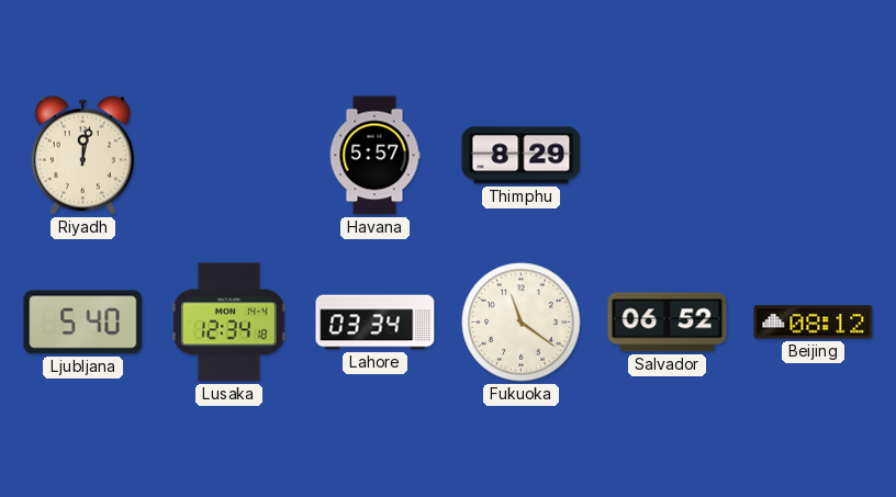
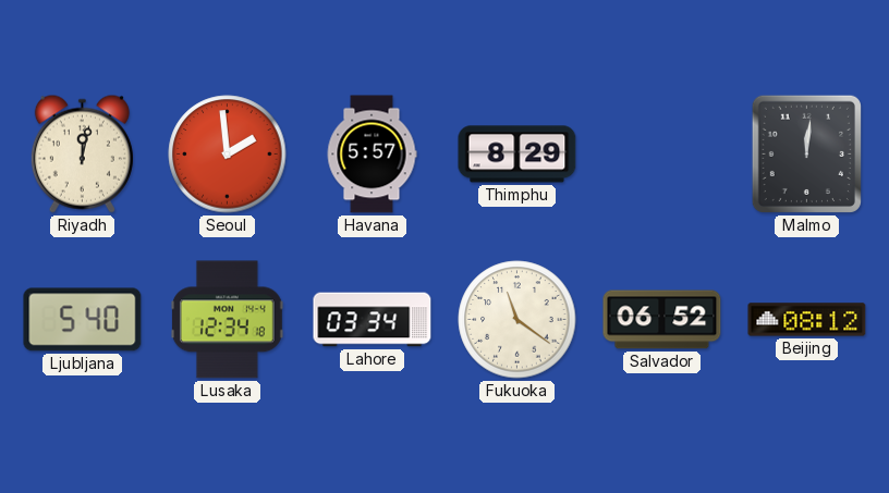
Seoul: none -> 1:59 (228, 155)
Malmo: none -> 12:01 (806, 153)
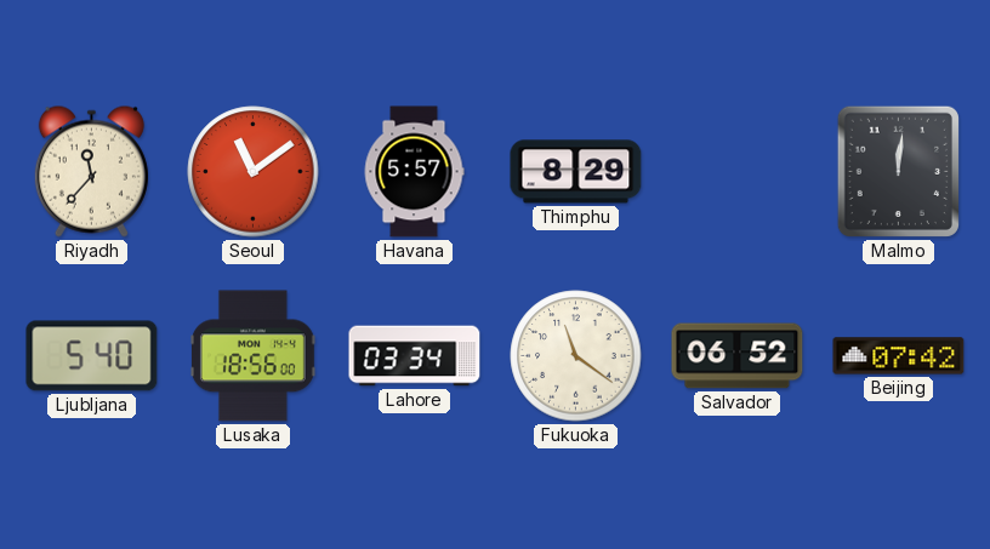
Riyadh: 12:02 -> 11:37 (91, 171)
Seoul: 1:59 -> 11:09 (254, 172)
Lusaka: 12:34 -> 18:56 (252, 356)
Beijing: 08:12 -> 07:42 (899, 356)
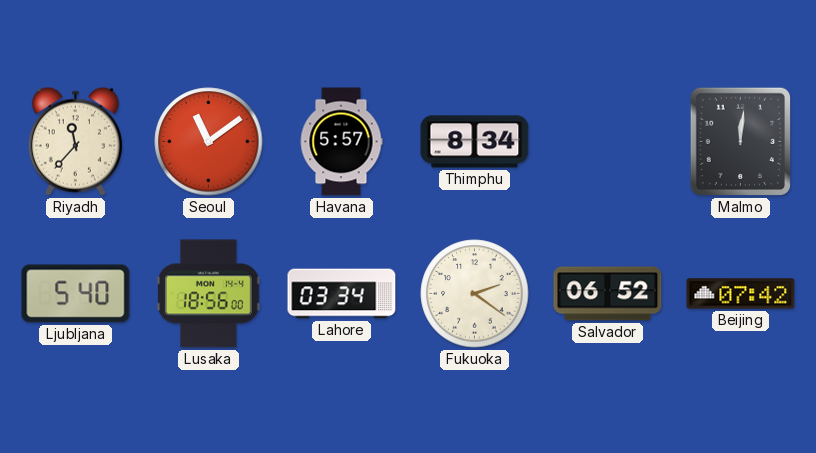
Thimphu: 8:29 -> 8:34 (475, 142)
Fukuoka: 11:21 -> 2:21 (475, 294)
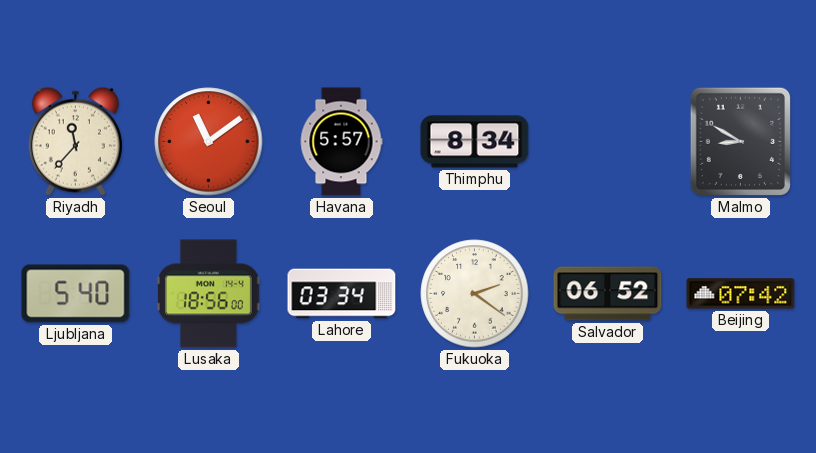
Malmo: 12:01 -> 8:50 (740, 141)
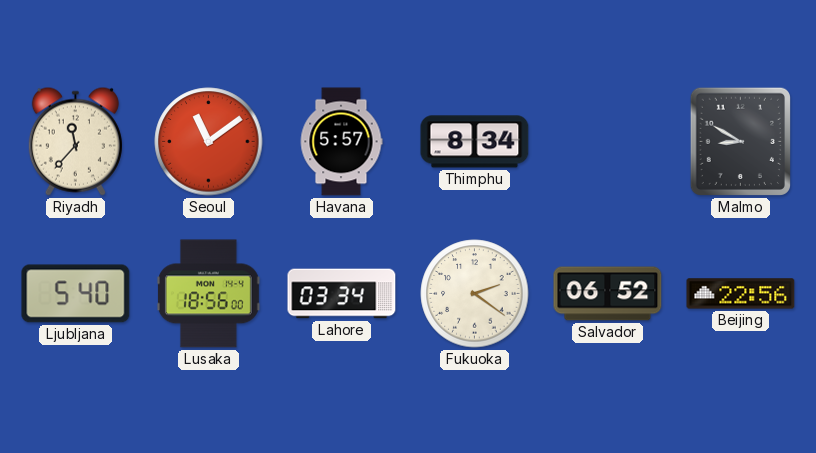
Beijing: 07:42 -> 22:56 (741, 294)
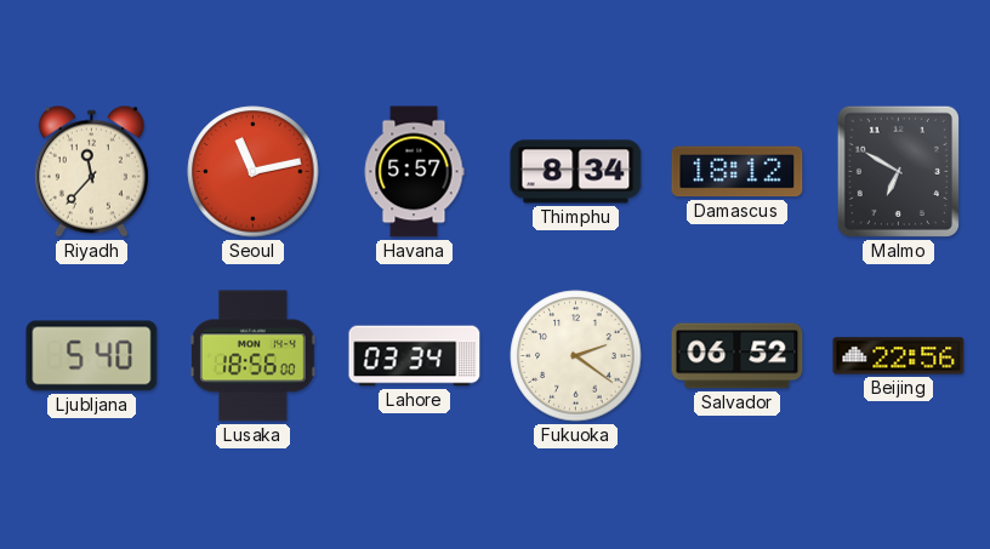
Seoul: 11:09 -> 11:13 (254, 172)
Damascus: none -> 18:12 (738, 172)
Malmo: 8:50 -> 6:50 (898, 171)
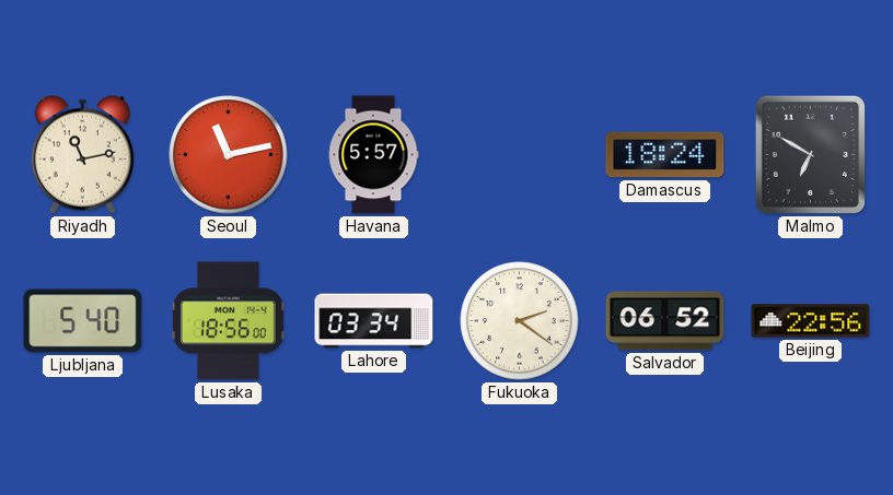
Riyadh: 11:37 -> 11:13 (82, 154)
Thimphu: 8:34 -> none (576, 172)
Damascus: 18:12 -> 18:24 (665, 155)
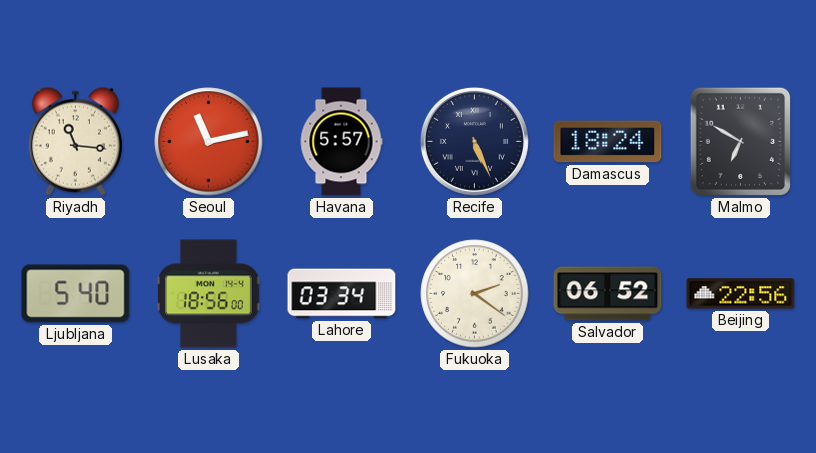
Riyadh: 11:13 -> 11:16 (75, 141)
Recife: none -> 5:26 (474, 141)
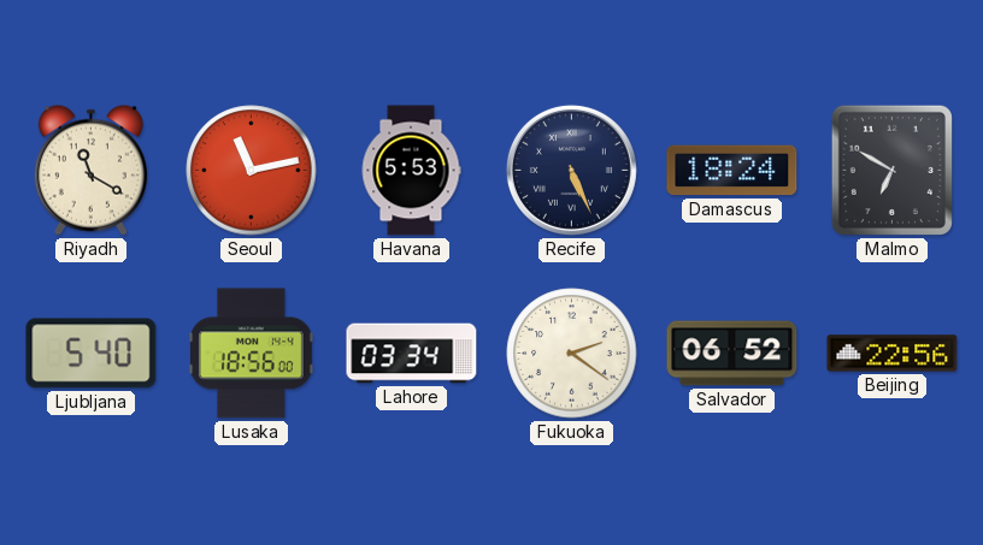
Riyadh: 11:16 -> 11:20 (90, 170)
Havana: 5:57 -> 5:53 (411, 171)
